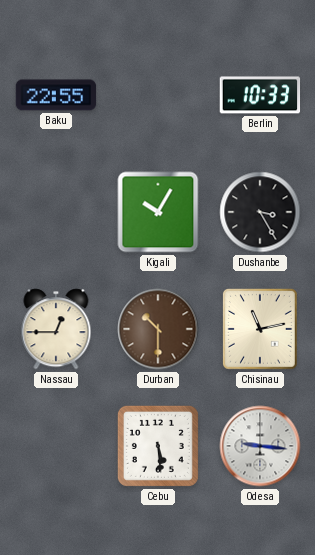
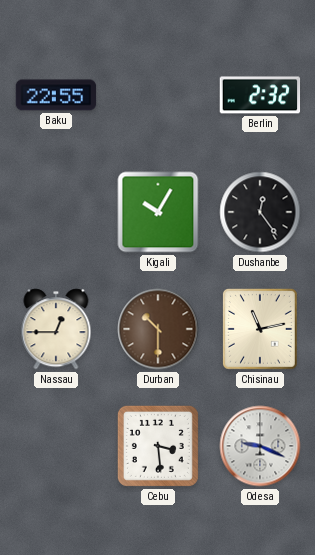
Berlin: 10:33 -> 2:32 (260, 95)
Dushanbe: 3:25 -> 12:24 (260, 212)
Cebu: 5:29 -> 3:29 (158, 446)
Odesa: 9:16 -> 9:19 (260, 446)
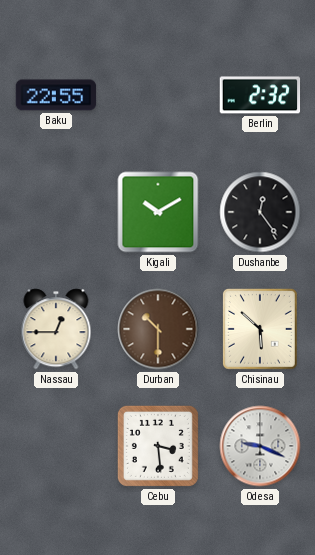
Kigali: 10:05 -> 10:10 (158, 212)
Chisinau: 11:13 -> 5:52 (261, 330)
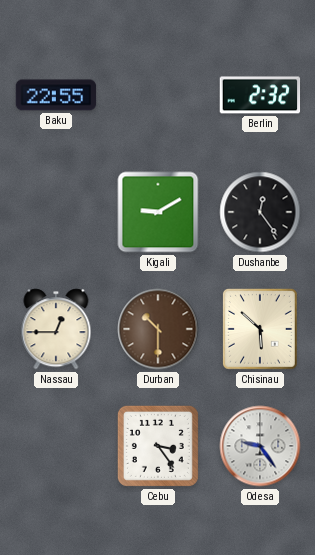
Kigali: 10:10 -> 9:10 (158, 212)
Cebu: 3:29 -> 3:24 (158, 446)
Odesa: 9:19 -> 9:24 (260, 446)
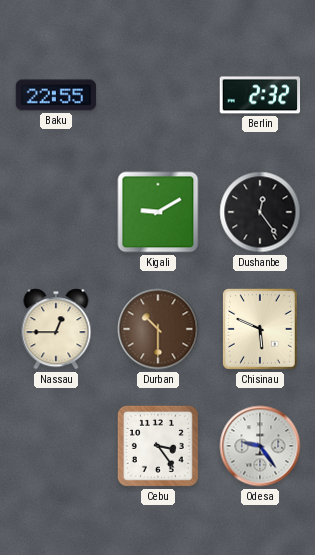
Chisinau: 5:52 -> 5:49 (261, 330)
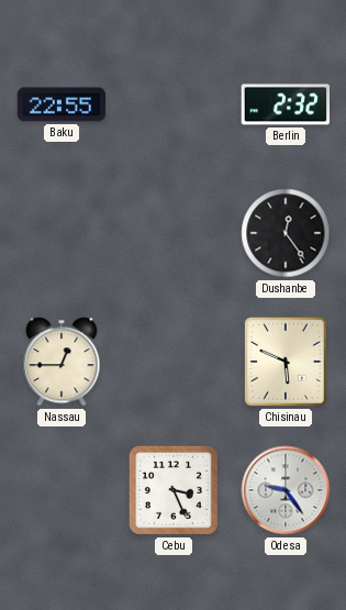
Kigali: 9:10 -> none (158, 212)
Durban: 10:30 -> none (158, 329)
Cebu: 3:24 -> 3:26 (174, 490)
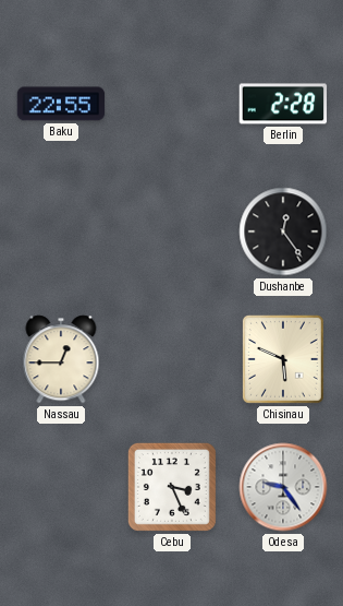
Berlin: 2:32 -> 2:28 (283, 104)
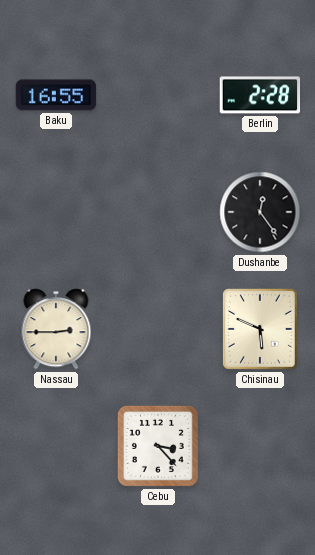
Baku: 22:55 -> 16:55 (56, 95)
Nassau: 12:45 -> 2:45 (56, 329)
Cebu: 3:26 -> 3:23 (158, 446)
Odesa: 9:24 -> none (283, 487)
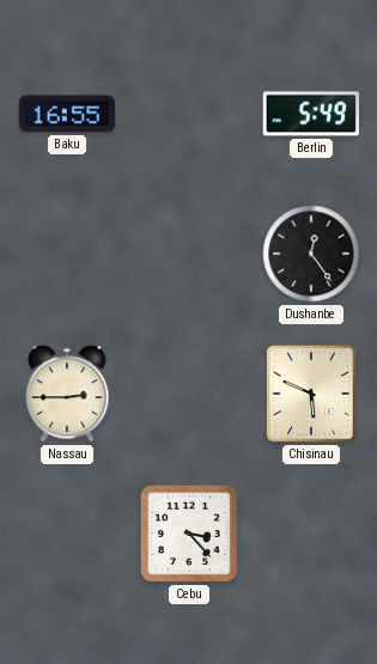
Berlin: 2:28 -> 5:49 (311, 114)
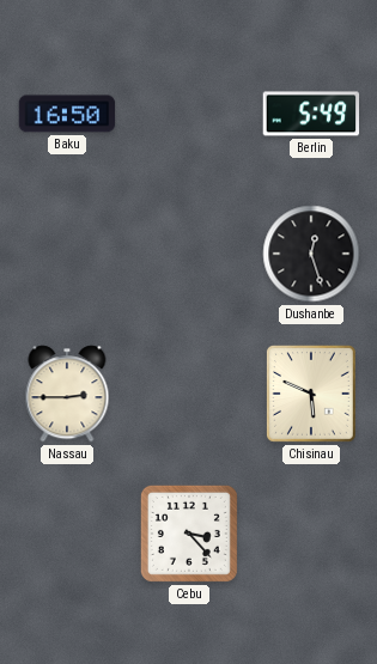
Baku: 16:55 -> 16:50 (67, 114)
Dushanbe: 12:24 -> 12:27 (311, 254)
